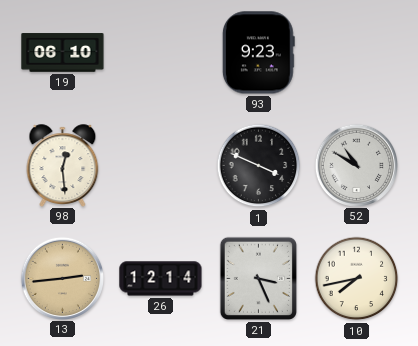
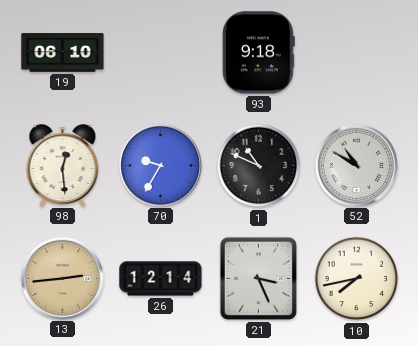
93: 9:23 -> 9:18 (258, 53)
70: none -> 9:35 (160, 165)
1: 3:49 -> 10:49 (259, 166)
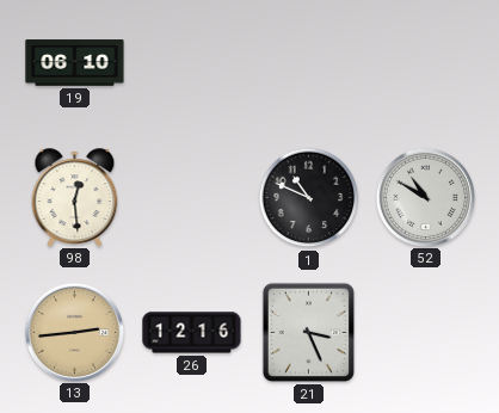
93: 9:18 -> none (258, 53)
70: 9:35 -> none (160, 165)
26: 12:14 -> 12:16 (192, 333)
10: 7:43 -> none (357, 279)
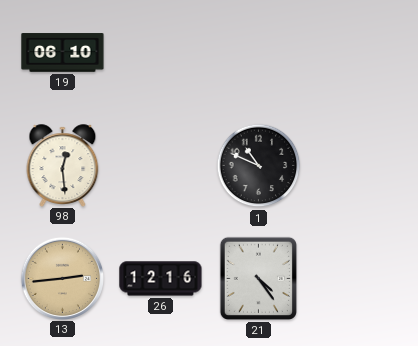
52: 10:50 -> none (425, 197)
21: 3:26 -> 4:24 (258, 278)
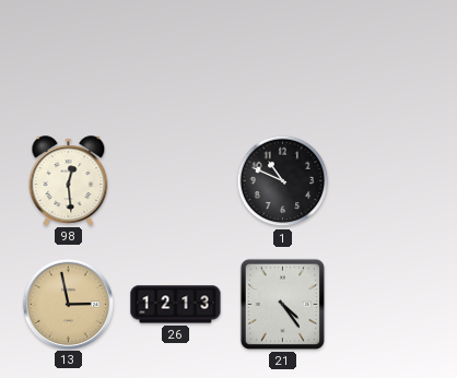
19: 06:10 -> none (63, 53)
13: 2:44 -> 2:58 (68, 304)
26: 12:16 -> 12:13 (176, 305)
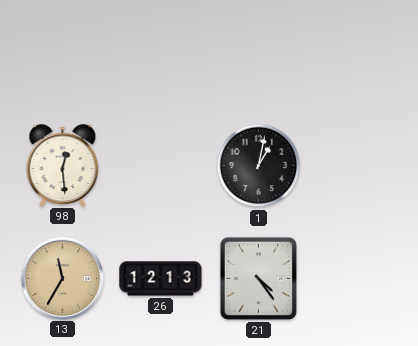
1: 10:49 -> 1:02 (259, 166)
13: 2:58 -> 11:35 (62, 278)
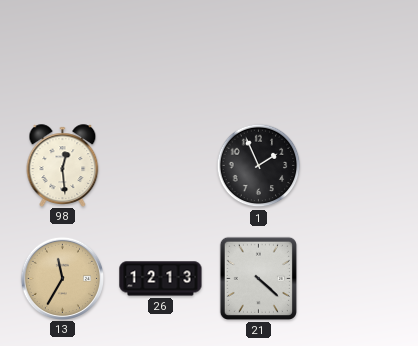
1: 1:02 -> 1:56 (259, 166)
21: 4:24 -> 4:22 (258, 278)
